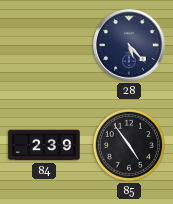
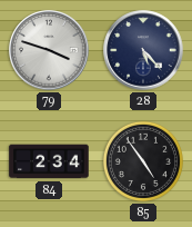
79: none -> 3:48 (49, 50)
84: 2:39 -> 2:34 (49, 161)
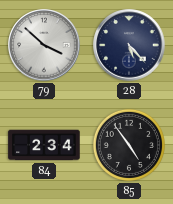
79: 3:48 -> 3:52 (44, 45)
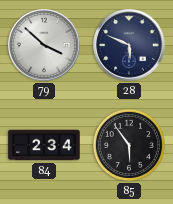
28: 5:23 -> 5:49 (129, 45)
85: 4:54 -> 5:54 (129, 145)
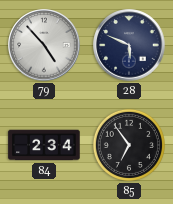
79: 3:52 -> 4:53 (44, 45)
85: 5:54 -> 6:54 (129, 145)
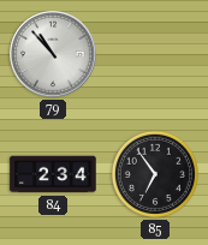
79: 4:53 -> 10:53 (53, 54)
28: 5:49 -> none (129, 45)
